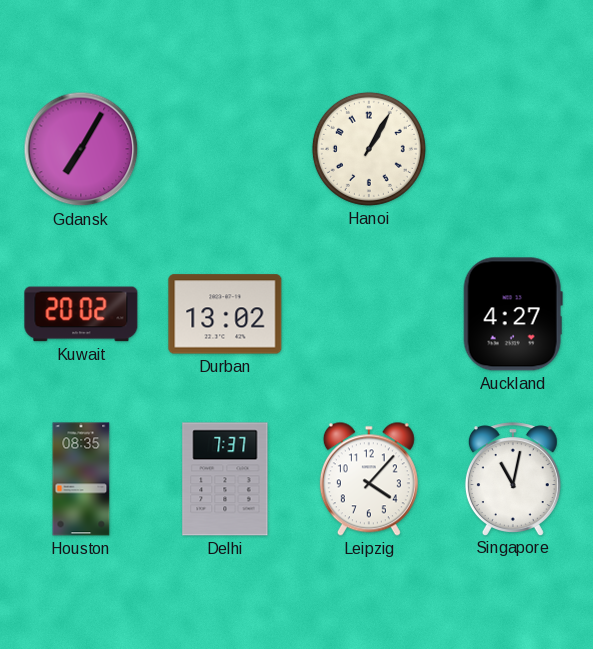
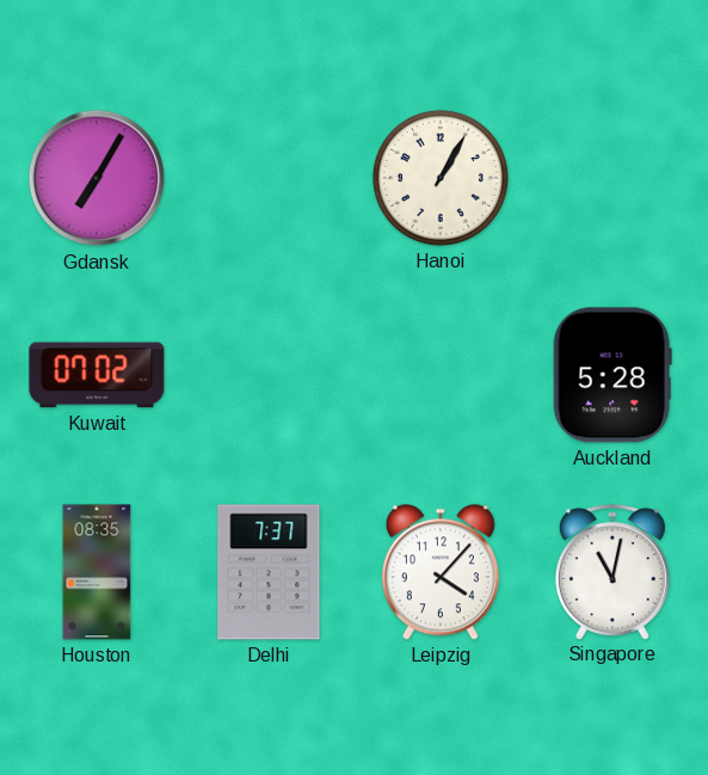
Kuwait: 20:02 -> 07:02 (97, 375)
Durban: 13:02 -> none (225, 314)
Auckland: 4:27 -> 5:28 (612, 375)
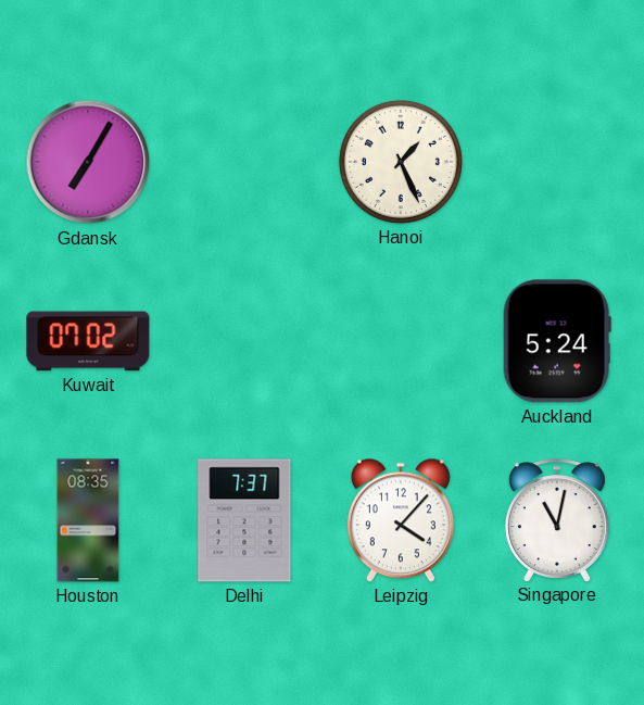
Hanoi: 1:05 -> 1:26 (401, 162)
Auckland: 5:28 -> 5:24 (557, 341)
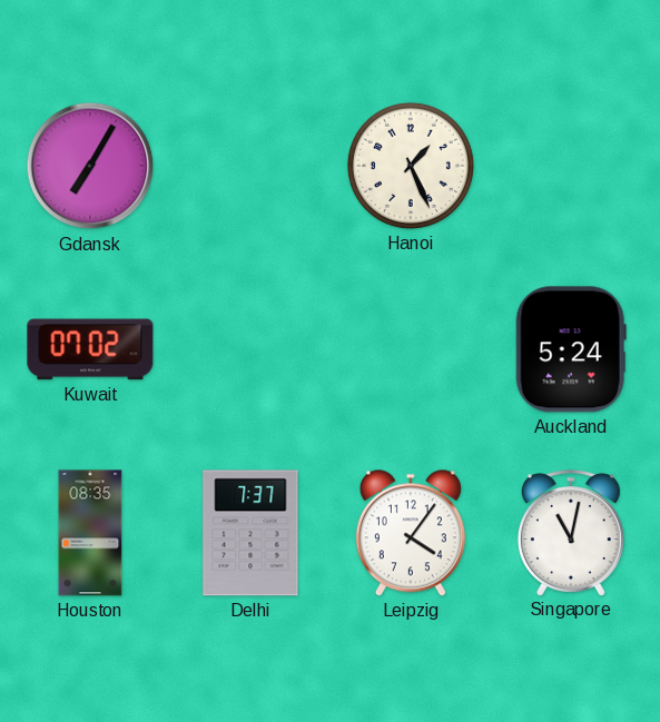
Leipzig: 4:07 -> 4:06 (411, 533)
